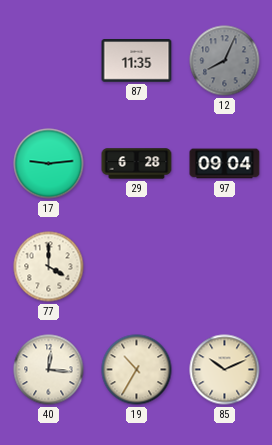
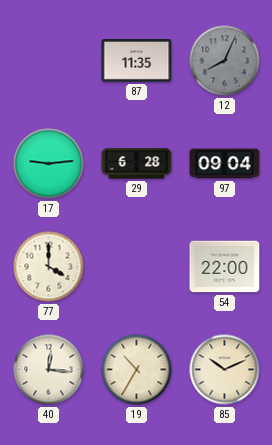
54: none -> 22:00 (225, 267)
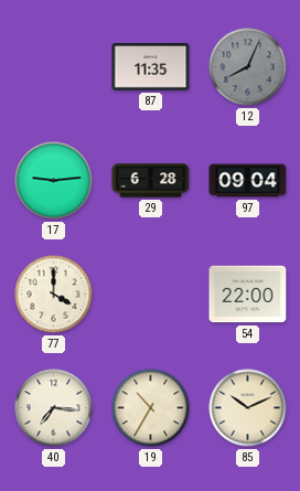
40: 12:16 -> 7:16 (54, 408)
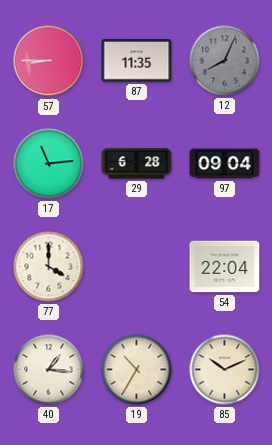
57: none -> 8:45 (49, 61)
17: 9:14 -> 11:14 (49, 164)
54: 22:00 -> 22:04 (225, 267)
40: 7:16 -> 1:16 (49, 370)
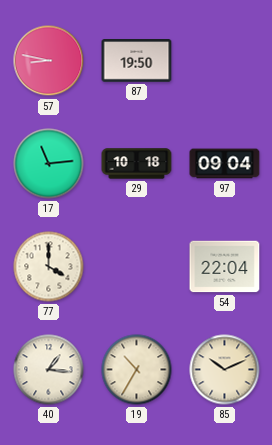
57: 8:45 -> 8:47 (49, 61)
87: 11:35 -> 19:50 (137, 61)
12: 8:04 -> none (225, 61)
29: 6:28 -> 10:18 (137, 164)
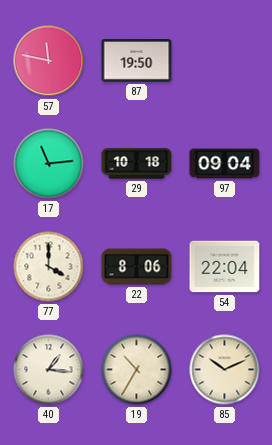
57: 8:47 -> 11:47 (49, 61)
22: none -> 8:06 (137, 267)
